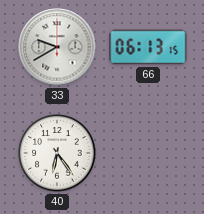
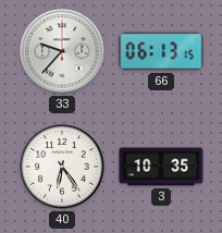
33: 9:40 -> 9:37 (62, 51)
3: none -> 10:35 (161, 167)
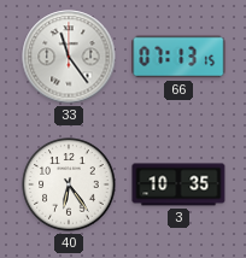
33: 9:37 -> 11:24 (69, 57)
66: 06:13 -> 07:13 (178, 57)
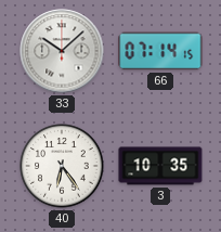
33: 11:24 -> 10:08 (62, 51)
66: 07:13 -> 07:14 (160, 51)
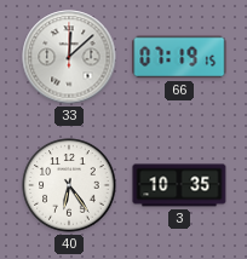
33: 10:08 -> 12:08 (69, 57)
66: 07:14 -> 07:19 (179, 57)
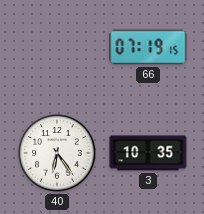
33: 12:08 -> none (69, 57)
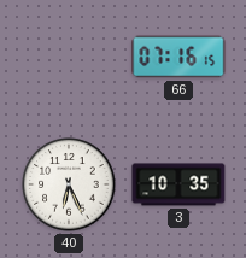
66: 07:19 -> 07:16 (178, 57)
40: 6:24 -> 6:26 (69, 184)
